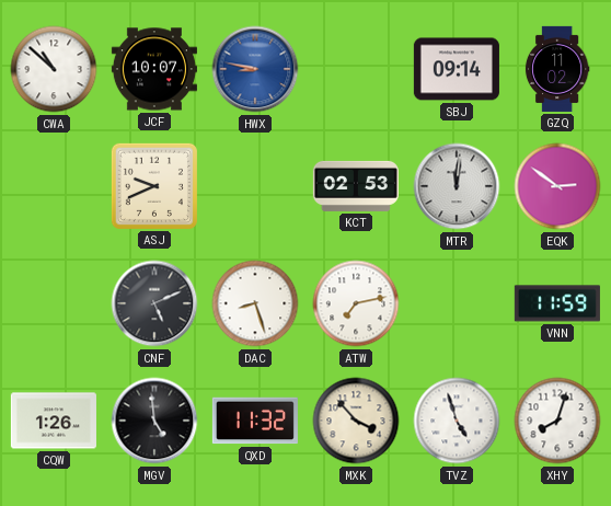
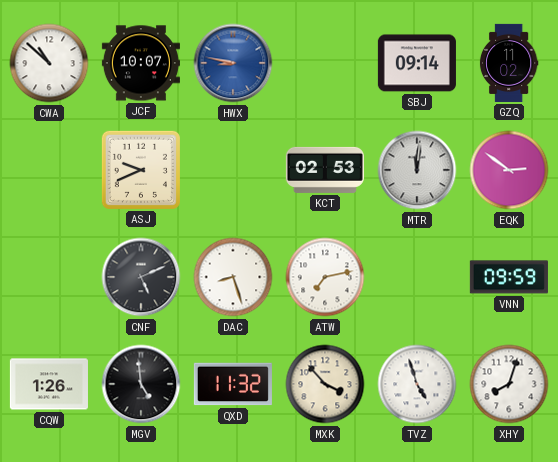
VNN: 11:59 -> 09:59 (509, 277)
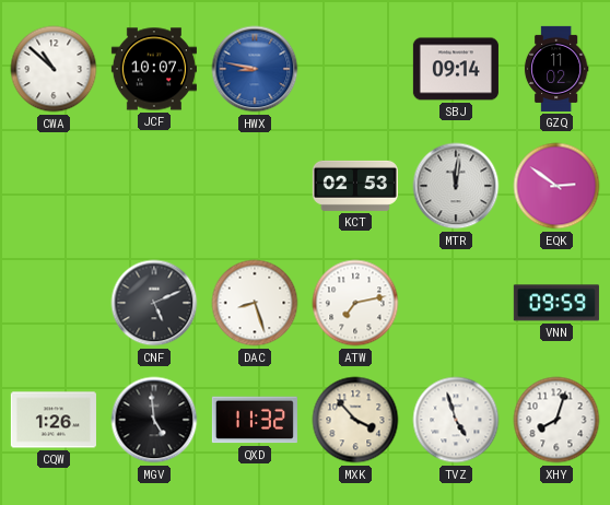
ASJ: 9:41 -> none (141, 170)
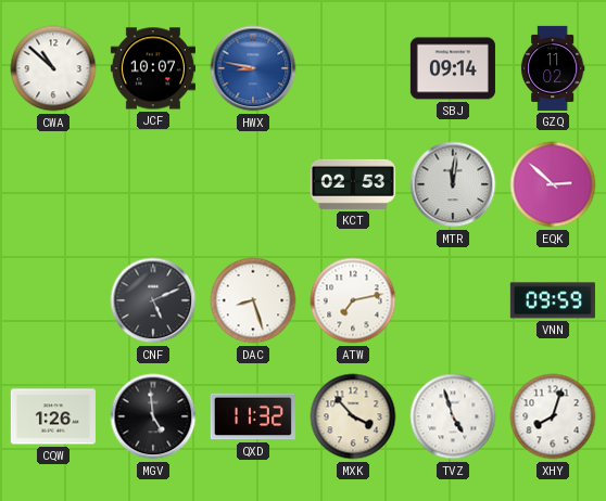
EQK: 2:51 -> 2:52 (553, 184)
